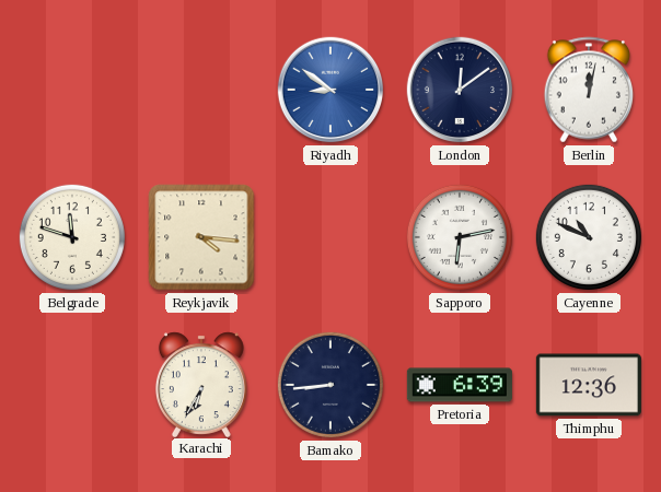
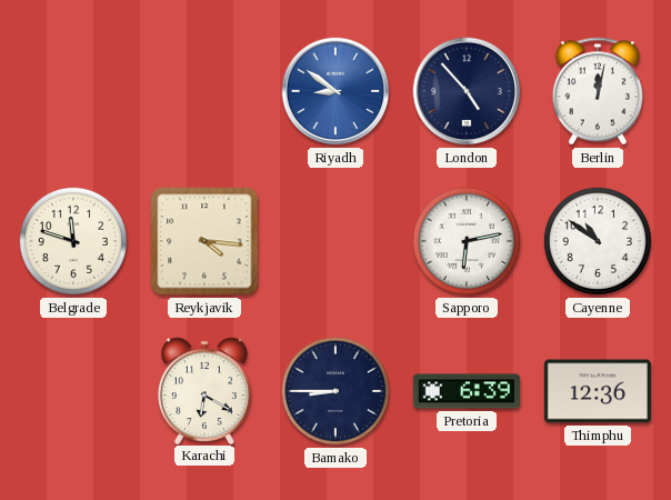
London: 12:09 -> 4:53 (467, 91)
Cayenne: 10:49 -> 10:51 (598, 241)
Karachi: 6:35 -> 6:20 (204, 390)
Bamako: 8:44 -> 8:45 (335, 391)
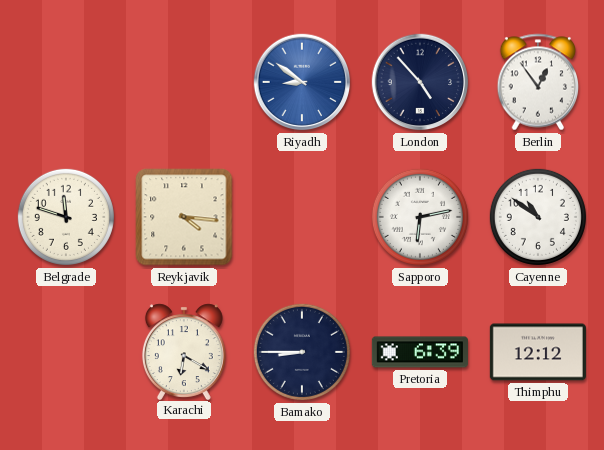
Berlin: 12:02 -> 12:54 (538, 82)
Thimphu: 12:36 -> 12:12 (538, 352)
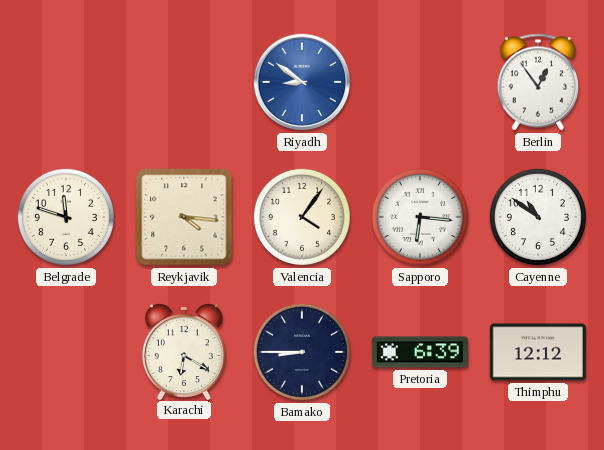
London: 4:53 -> none (420, 82)
Valencia: none -> 4:06 (302, 217)
Sapporo: 6:13 -> 6:16 (420, 217)
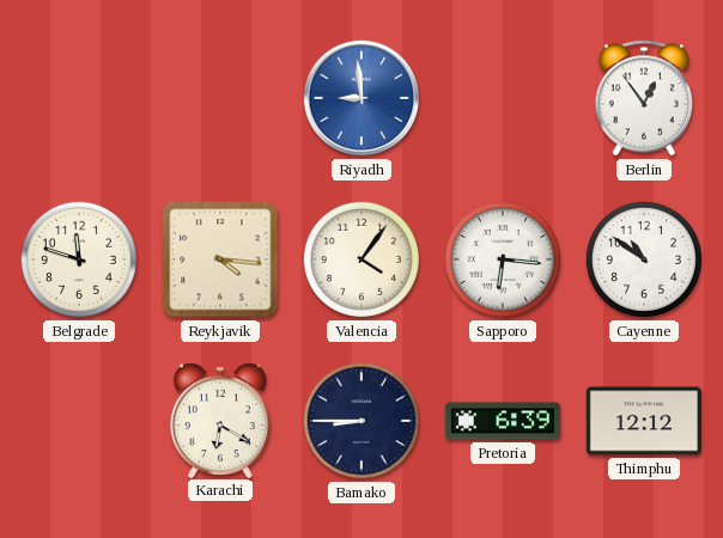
Riyadh: 8:51 -> 8:59 (361, 98)
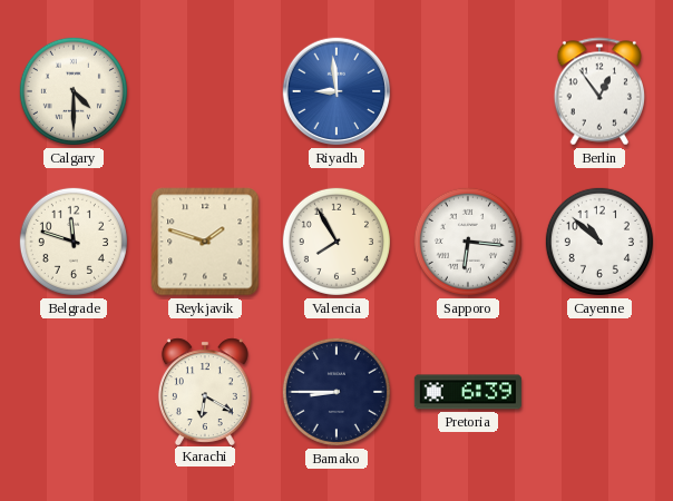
Calgary: none -> 4:30 (74, 91)
Reykjavik: 4:16 -> 1:48 (205, 242)
Valencia: 4:06 -> 7:55 (336, 242)
Cayenne: 10:51 -> 10:52 (599, 242)
Thimphu: 12:12 -> none (644, 421)
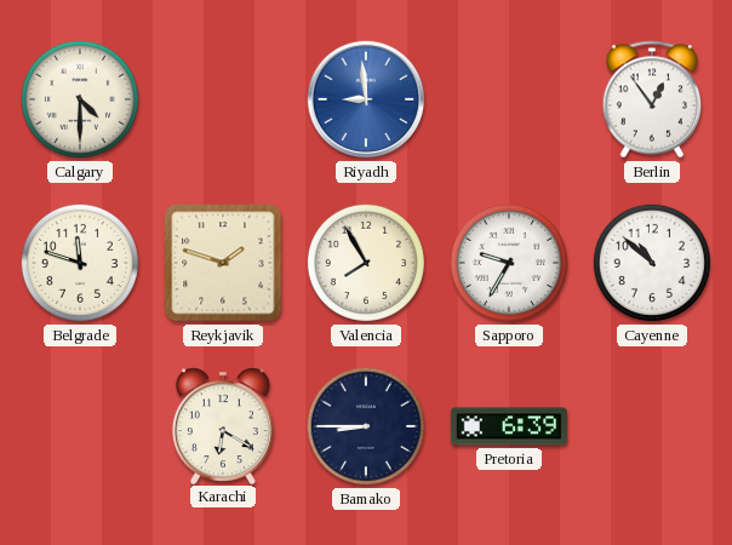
Sapporo: 6:16 -> 9:35 (509, 263)
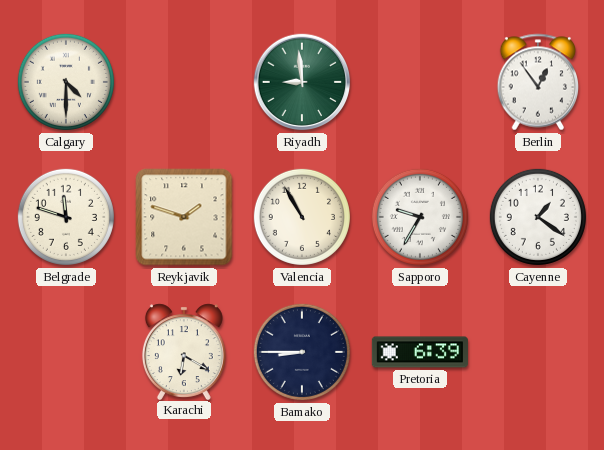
Riyadh dial: blue -> green (302, 82)
Valencia: 7:55 -> 10:55 (302, 217)
Cayenne: 10:52 -> 1:21 (538, 217)
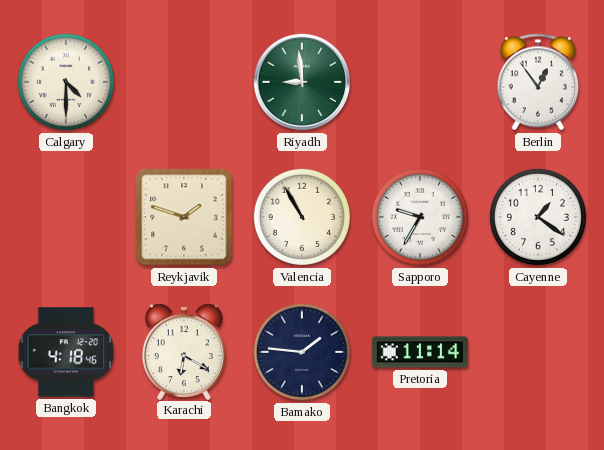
Belgrade: 11:48 -> none (66, 217)
Bangkok: none -> 4:18 (66, 352)
Bamako: 8:45 -> 1:46 (302, 352)
Pretoria: 6:39 -> 11:14 (420, 352)
